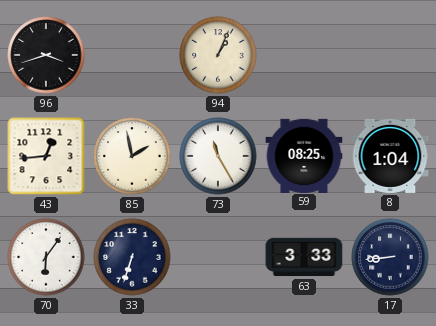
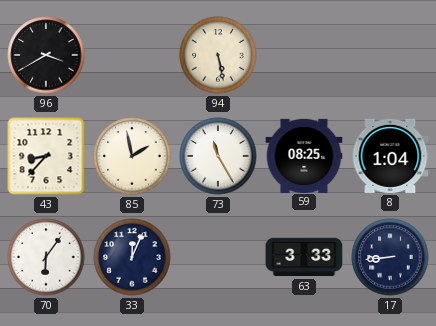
96: 3:42 -> 3:40 (46, 55)
94: 1:04 -> 5:28 (218, 55)
43: 12:44 -> 8:37 (46, 156)
33: 6:33 -> 12:04 (132, 257)
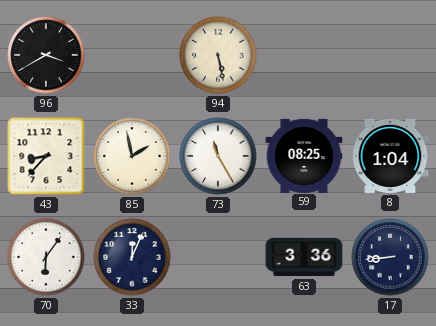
63: 3:33 -> 3:36 (304, 257)
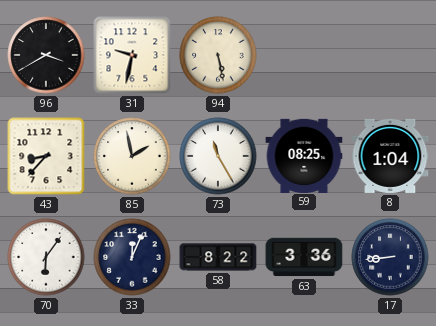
31: none -> 9:32 (132, 55)
58: none -> 8:22 (218, 257)
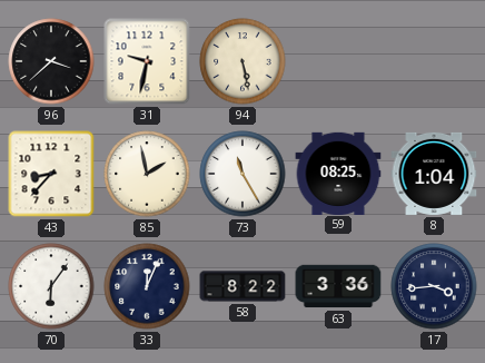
96: 3:40 -> 3:38 (51, 61)
17: 8:44 -> 3:44 (434, 286)
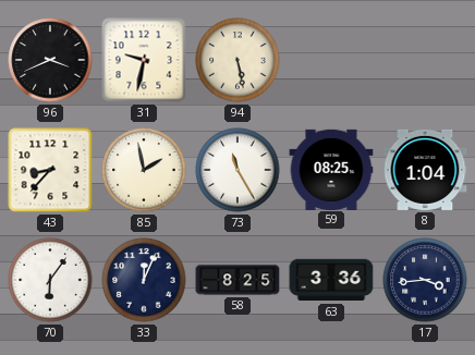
96: 3:38 -> 3:41 (50, 60)
58: 8:22 -> 8:25 (237, 280)
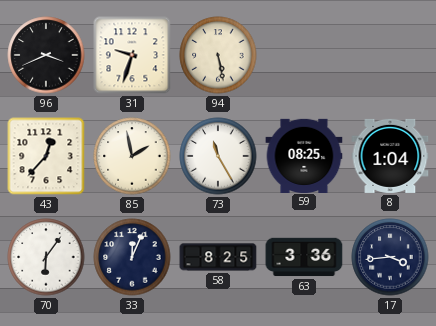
31: 9:32 -> 9:33 (132, 55)
43: 8:37 -> 12:37 (46, 156)
